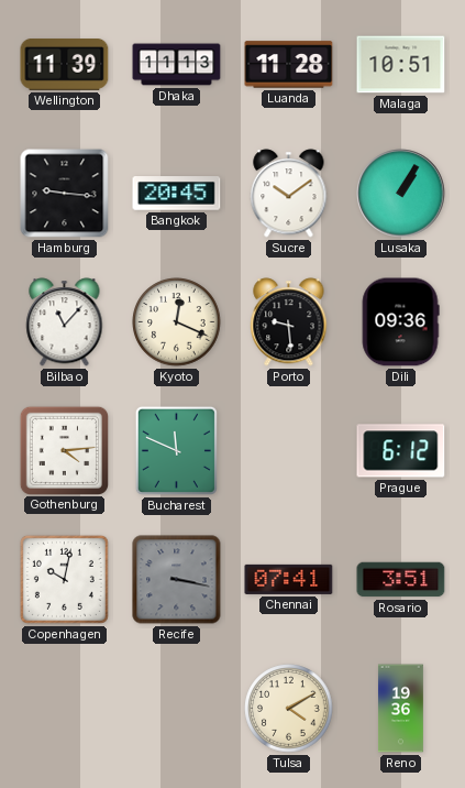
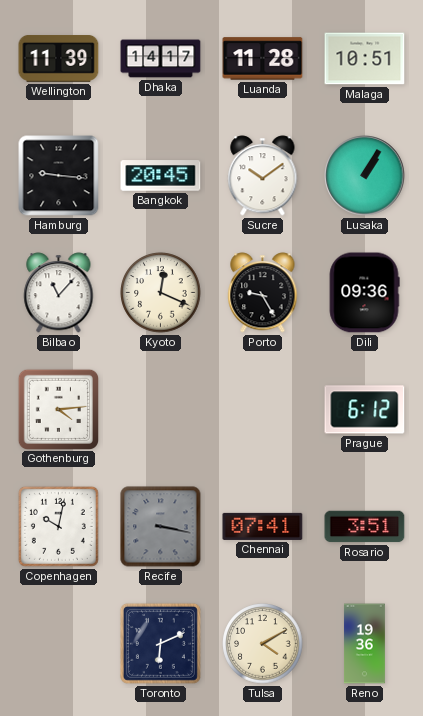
Dhaka: 11:13 -> 14:17 (161, 59)
Porto: 9:29 -> 9:25 (263, 293)
Bucharest: 11:49 -> none (176, 450)
Toronto: none -> 6:11 (160, 643)
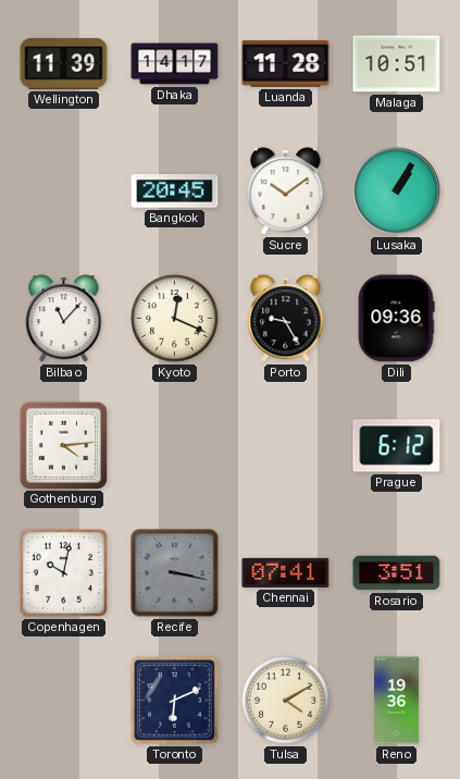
Hamburg: 9:16 -> none (59, 176)
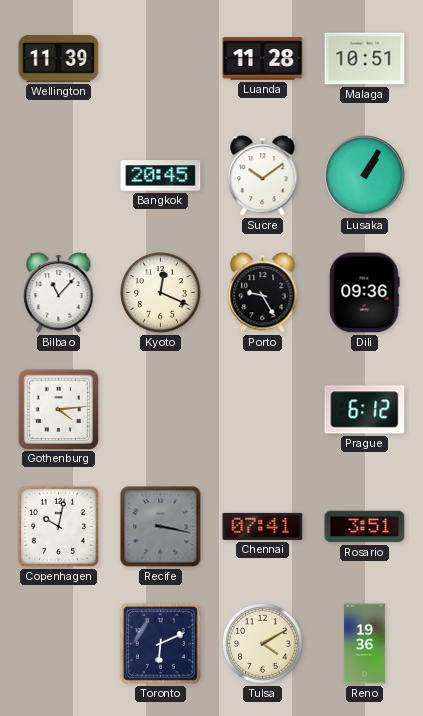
Dhaka: 14:17 -> none (175, 64)
